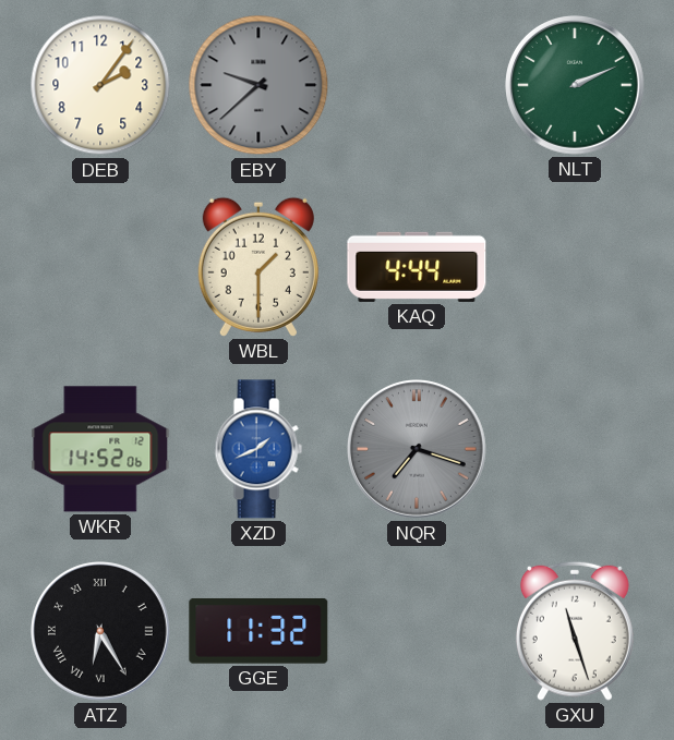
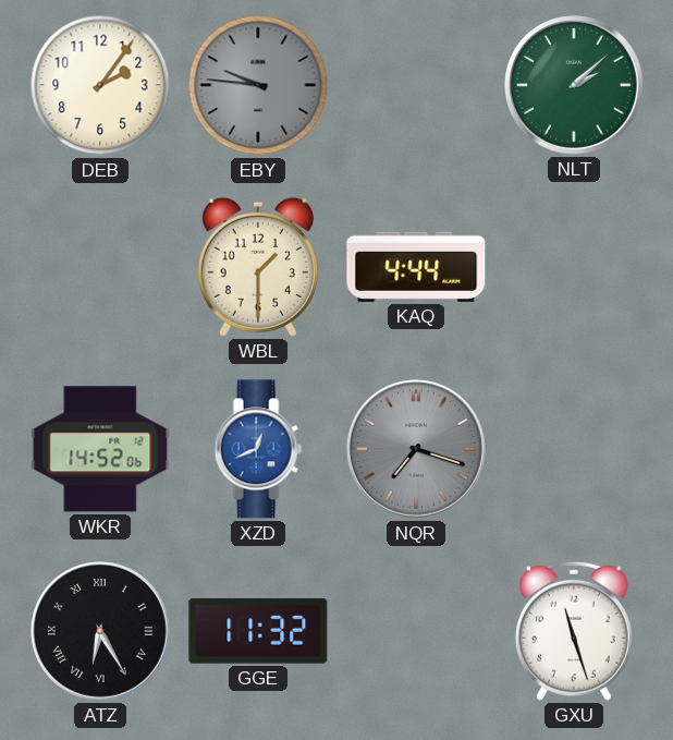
EBY: 9:38 -> 9:46 (258, 85)
NLT: 2:11 -> 2:08 (575, 86)
XZD: 1:41 -> 12:41 (258, 449)
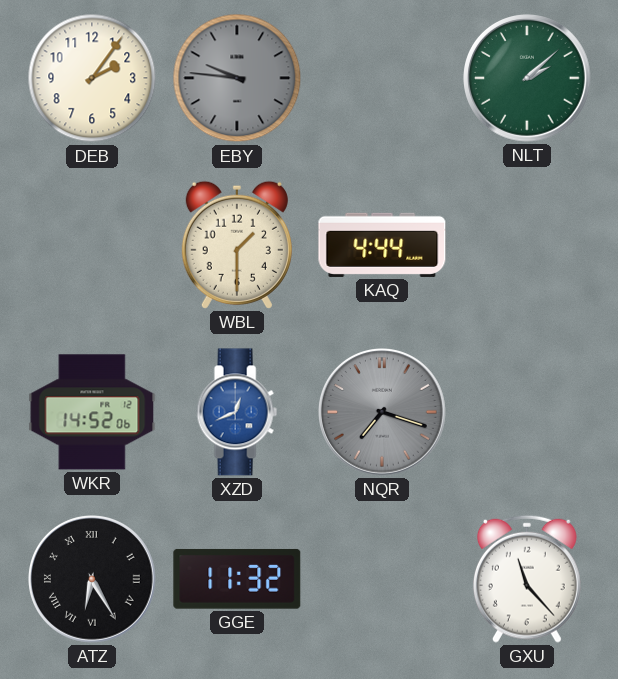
GXU: 11:27 -> 11:23 (527, 579)
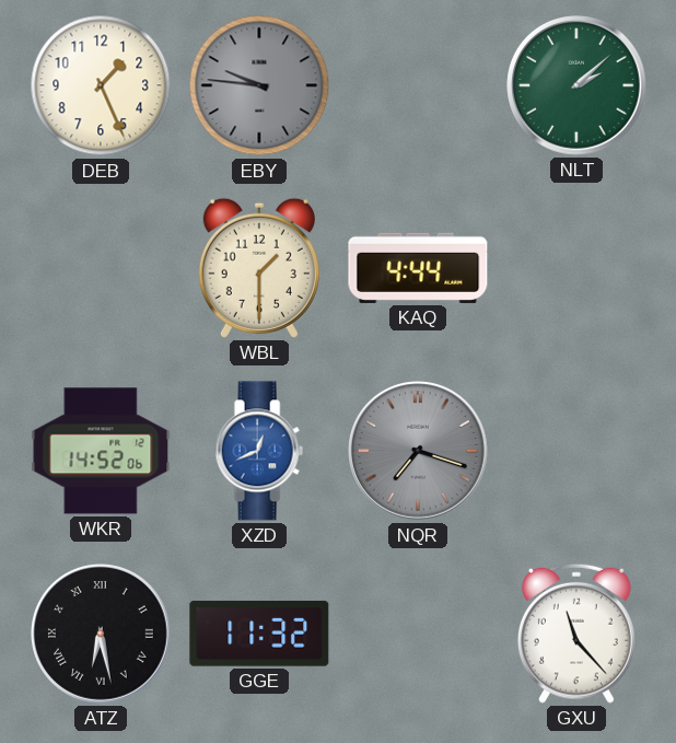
DEB: 2:06 -> 1:26 (101, 85)
ATZ: 6:25 -> 6:28 (102, 635)
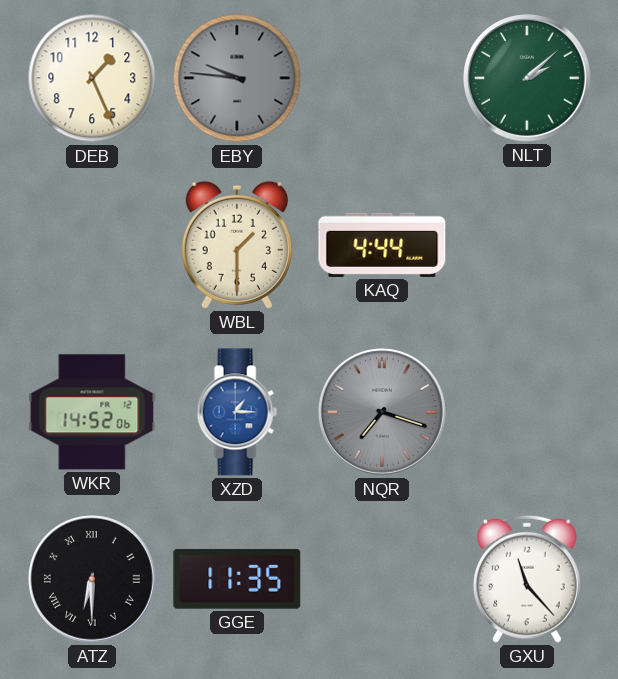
XZD: 12:41 -> 1:15 (237, 412)
ATZ: 6:28 -> 6:30 (93, 580)
GGE: 11:32 -> 11:35 (237, 579)
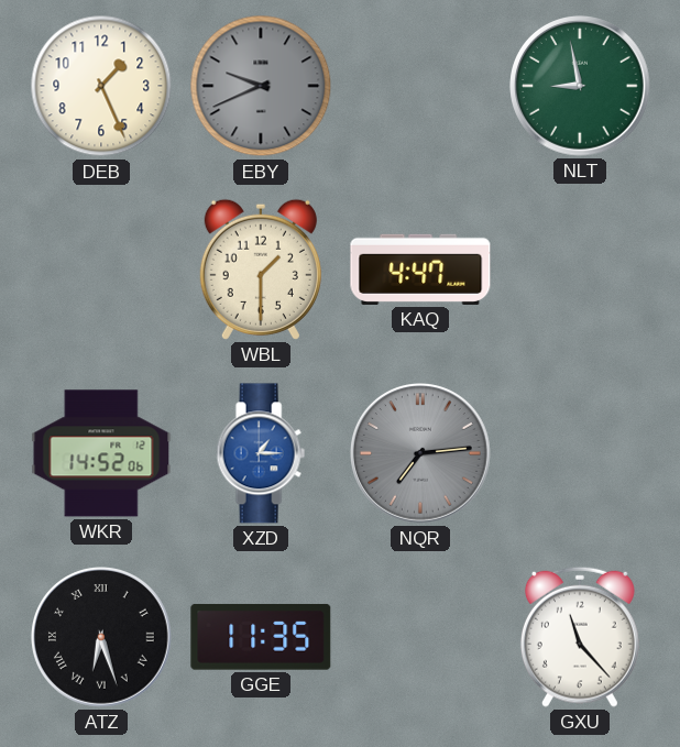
EBY: 9:46 -> 9:41 (261, 86)
NLT: 2:08 -> 8:58 (581, 87)
KAQ: 4:44 -> 4:47 (420, 270)
NQR: 7:18 -> 7:14 (421, 454)
ATZ: 6:30 -> 6:27 (102, 638)
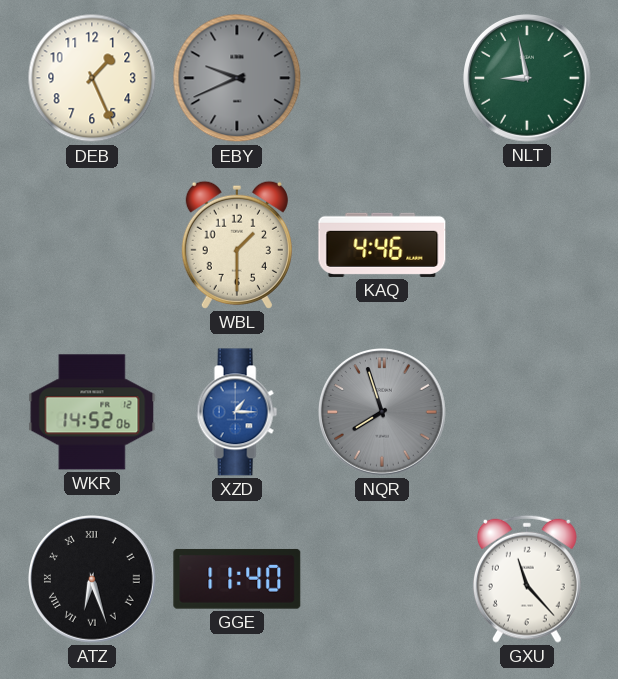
KAQ: 4:47 -> 4:46 (382, 245)
NQR: 7:14 -> 7:57 (383, 413)
GGE: 11:35 -> 11:40 (237, 579)
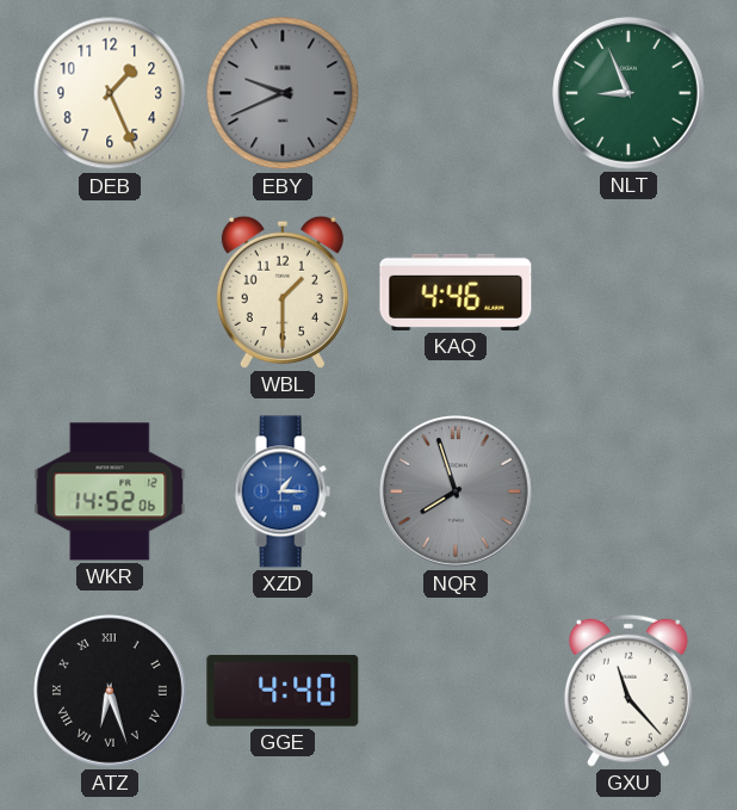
NLT: 8:58 -> 8:56 (630, 94)
GGE: 11:40 -> 4:40 (283, 691)
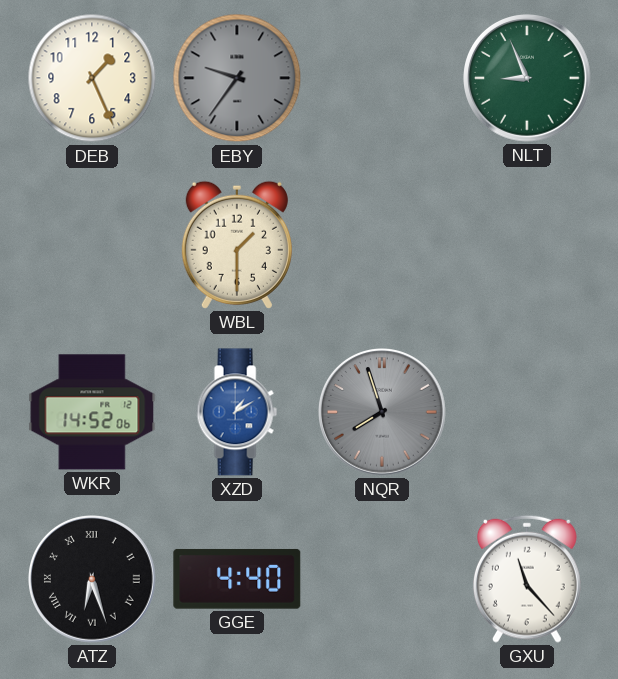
EBY: 9:41 -> 9:36 (237, 78)
KAQ: 4:46 -> none (456, 292)
XZD: 1:15 -> 1:10 (237, 412)
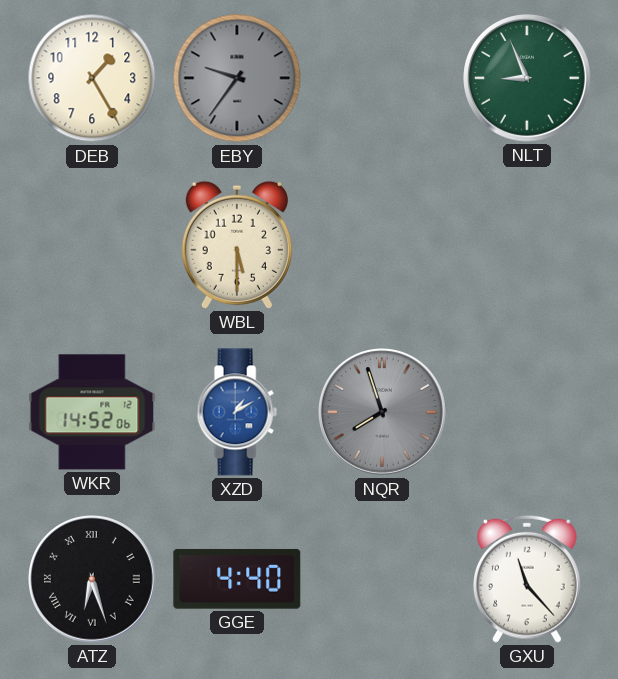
DEB: 1:26 -> 1:25 (92, 78)
WBL: 1:30 -> 5:30 (237, 245)
